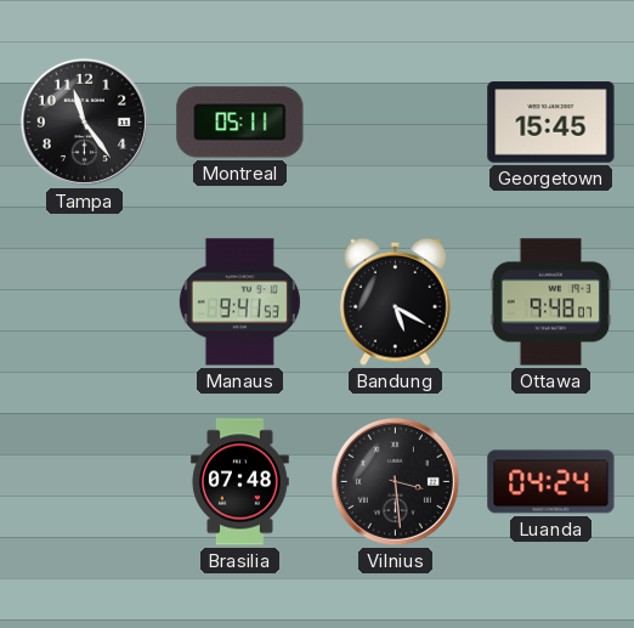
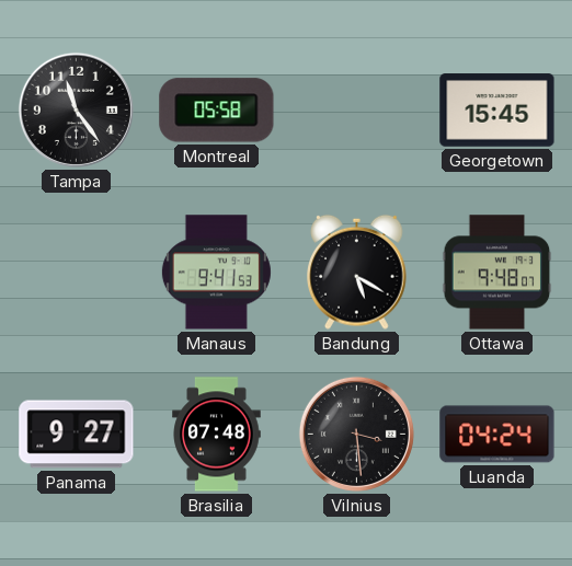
Montreal: 05:11 -> 05:58 (217, 111)
Panama: none -> 9:27 (77, 435)
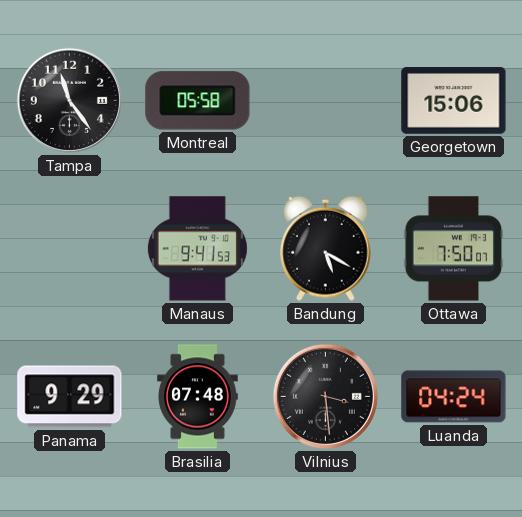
Georgetown: 15:45 -> 15:06 (454, 101)
Ottawa: 9:48 -> 7:50 (454, 249)
Panama: 9:27 -> 9:29 (70, 397)
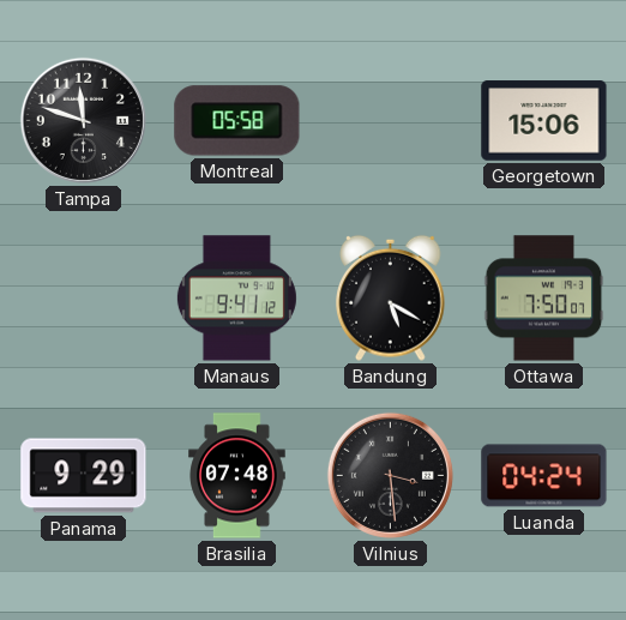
Tampa: 11:24 -> 11:48 (83, 120)
Manaus: 9:41:53 -> 9:41:12 (236, 299)
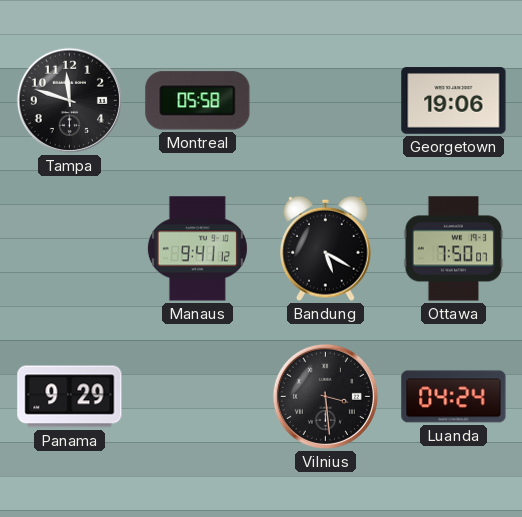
Georgetown: 15:06 -> 19:06 (454, 101)
Brasilia: 07:48 -> none (237, 476)
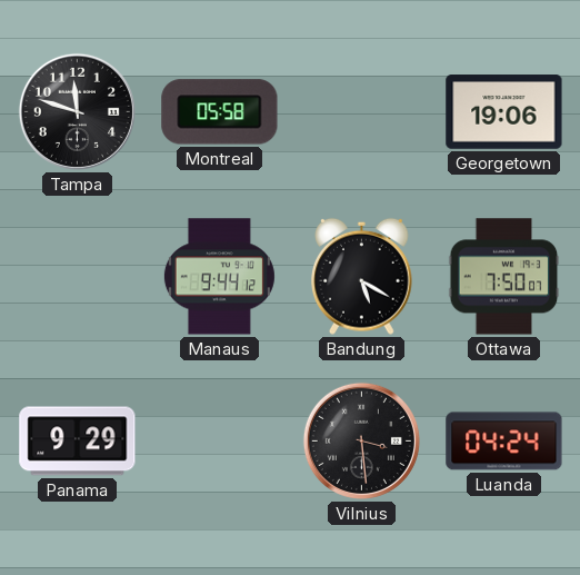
Manaus: 9:41 -> 9:44 (219, 277)
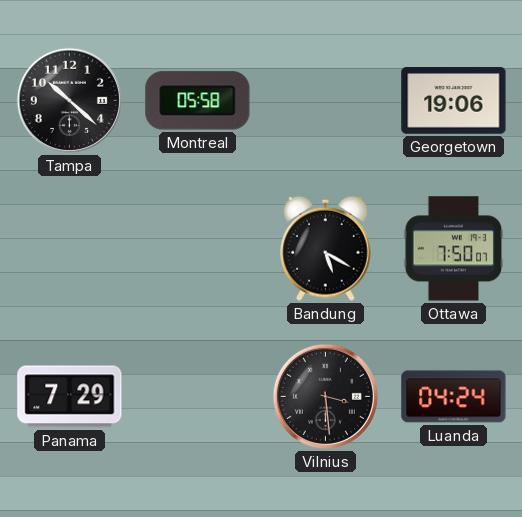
Tampa: 11:48 -> 10:22 (69, 100)
Manaus: 9:44 -> none (219, 277)
Panama: 9:29 -> 7:29 (70, 397)
